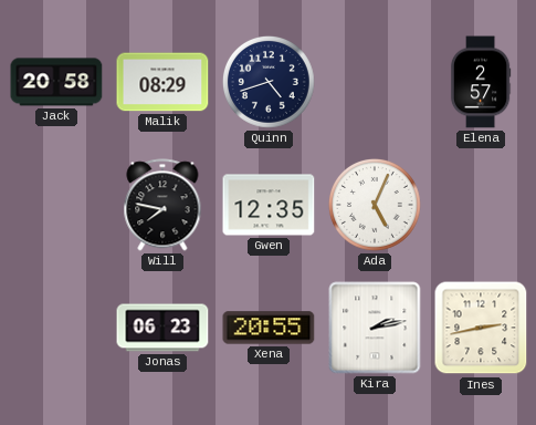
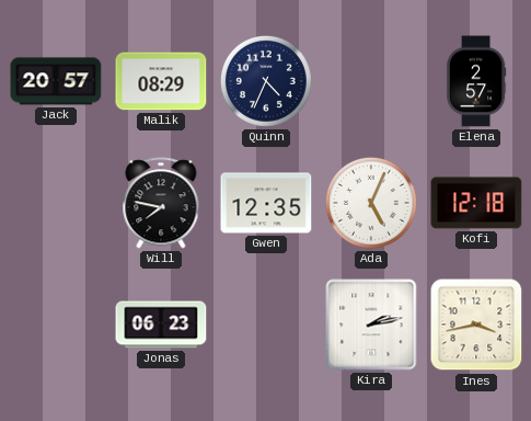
Jack: 20:58 -> 20:57 (56, 81)
Quinn: 4:42 -> 4:34 (266, 81)
Kofi: none -> 12:18 (476, 203)
Xena: 20:55 -> none (269, 328)
Ines: 2:43 -> 3:43 (476, 325)
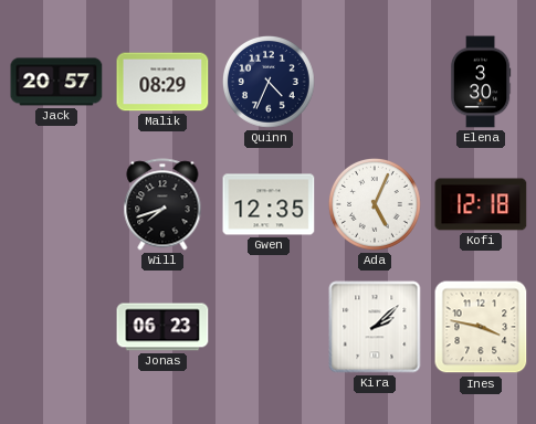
Elena: 2:57 -> 3:30 (481, 82)
Will: 7:47 -> 7:42 (162, 204)
Kira: 2:13 -> 2:08 (375, 327)
Ines: 3:43 -> 3:47 (481, 327)
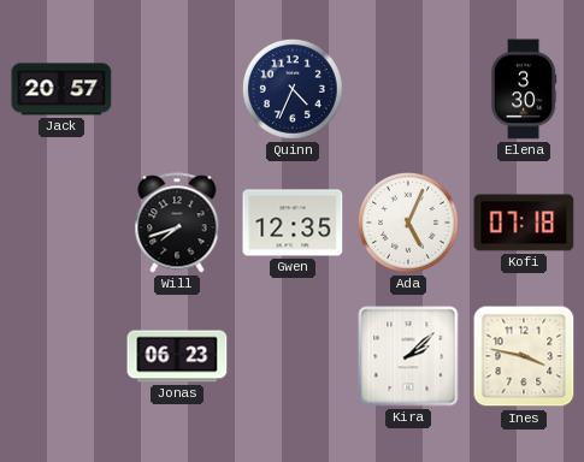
Malik: 08:29 -> none (162, 82)
Kofi: 12:18 -> 07:18 (524, 223)
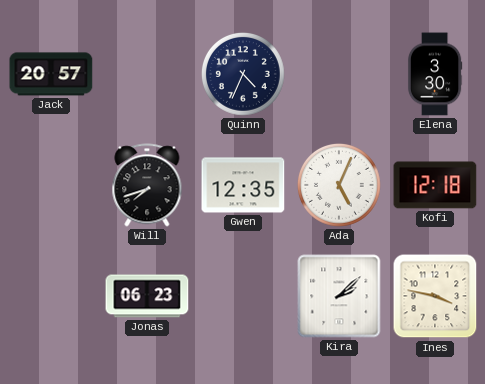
Kofi: 07:18 -> 12:18 (435, 185)
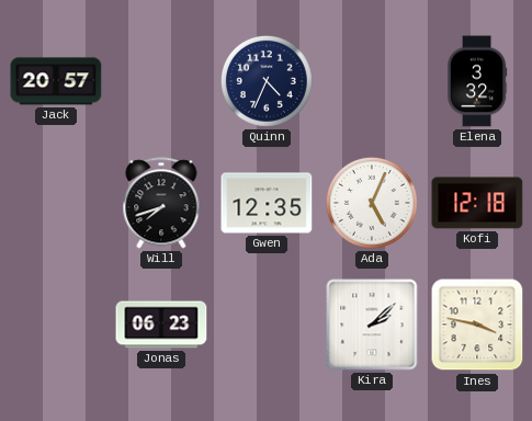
Elena: 3:30 -> 3:32 (477, 81)
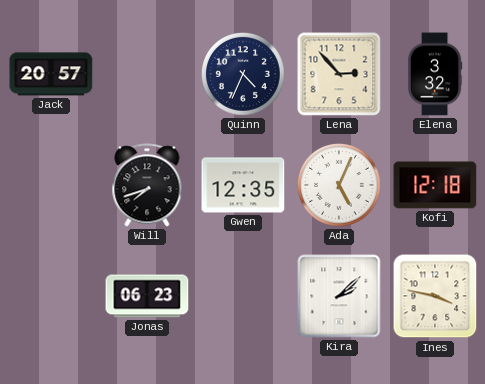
Lena: none -> 2:53 (339, 74)
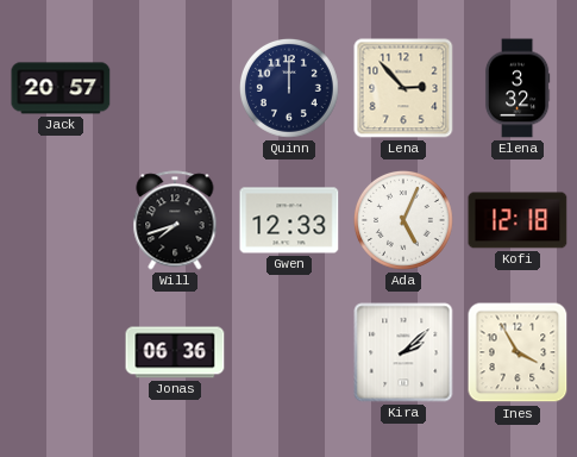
Quinn: 4:34 -> 12:00 (289, 88)
Gwen: 12:35 -> 12:33 (289, 220)
Jonas: 06:23 -> 06:36 (175, 352)
Ines: 3:47 -> 3:55 (518, 352)
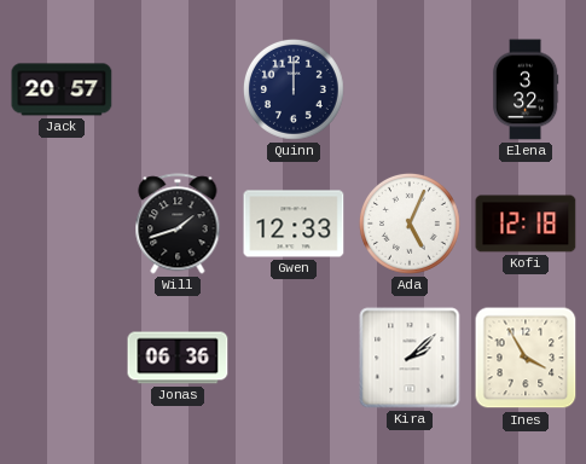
Lena: 2:53 -> none (403, 88)
Will: 7:42 -> 1:42 (178, 224)
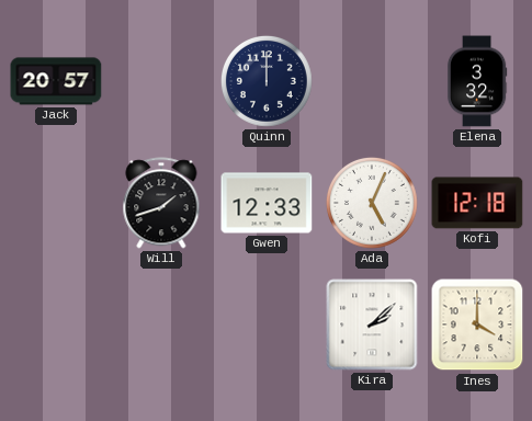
Jonas: 06:36 -> none (178, 358)
Ines: 3:55 -> 4:00 (477, 325)
